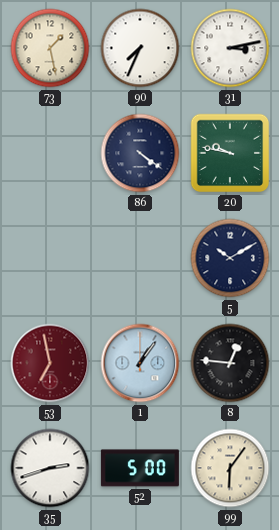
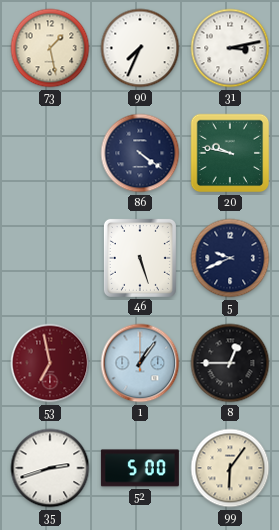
46: none -> 5:27 (140, 258)
5: 10:10 -> 9:41 (230, 258)
8: 12:46 -> 12:45 (230, 363)
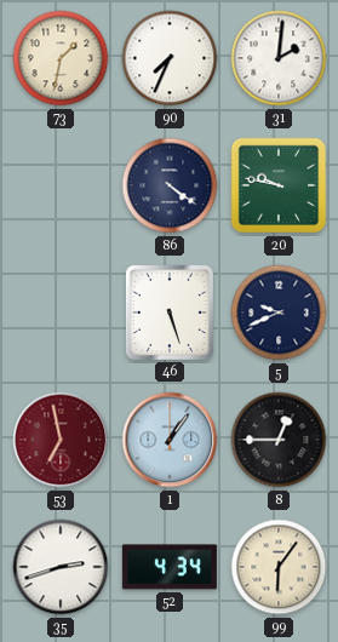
73: 1:28 -> 1:32 (61, 58)
31: 3:13 -> 2:01 (279, 58)
52: 5:00 -> 4:34 (170, 567)
